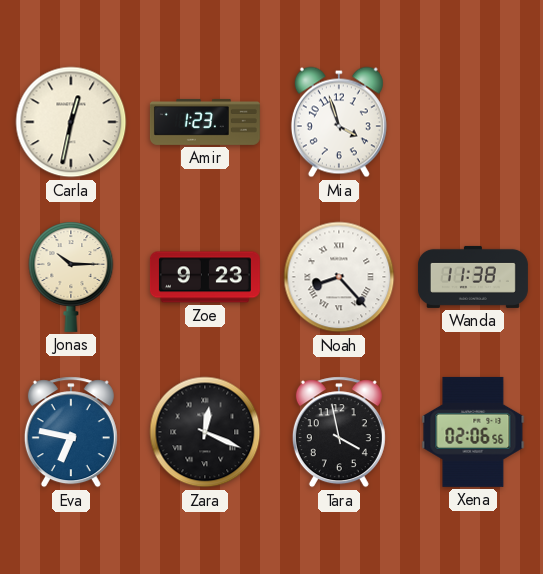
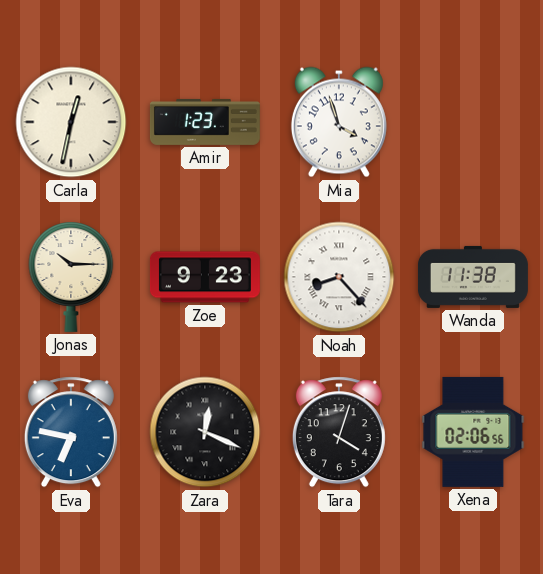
Tara: 3:58 -> 4:03 (339, 432)
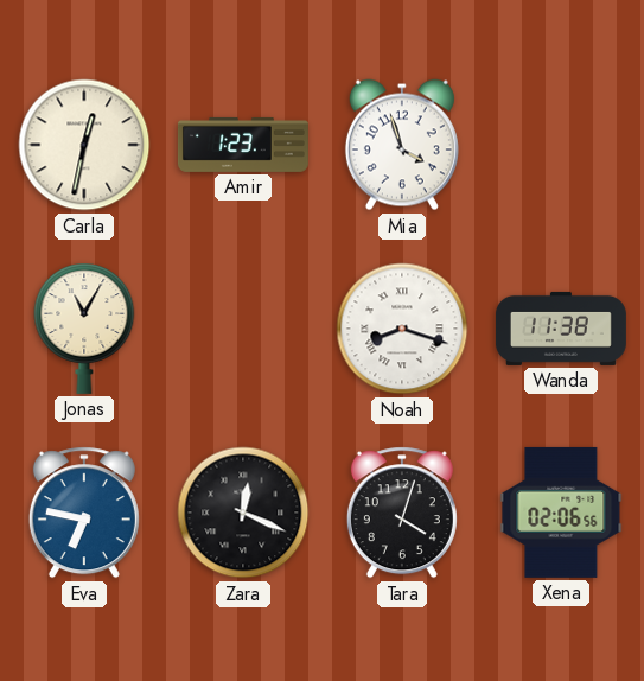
Jonas: 10:15 -> 11:05 (84, 329)
Zoe: 9:23 -> none (205, 277)
Noah: 8:23 -> 8:18 (402, 329)
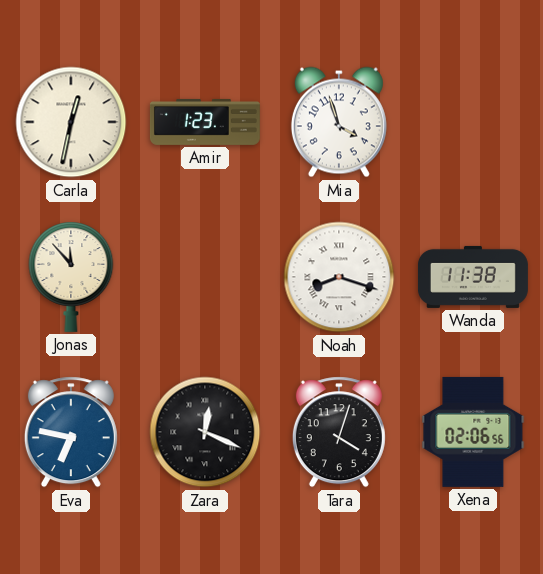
Jonas: 11:05 -> 11:53 (71, 277)
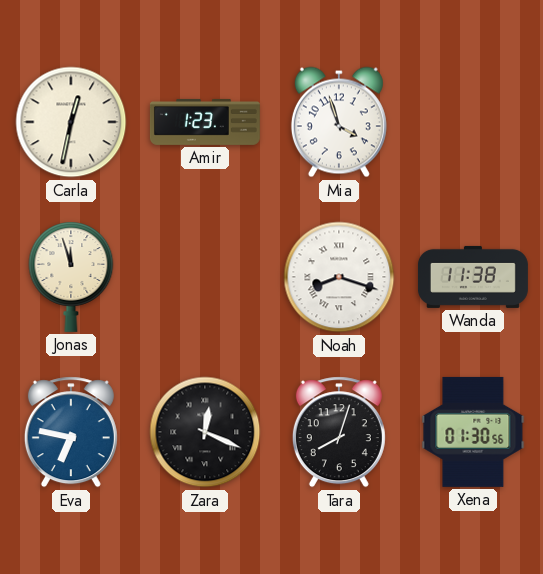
Jonas: 11:53 -> 11:57 (71, 277)
Tara: 4:03 -> 8:03 (339, 432)
Xena: 02:06 -> 01:30 (473, 432)
